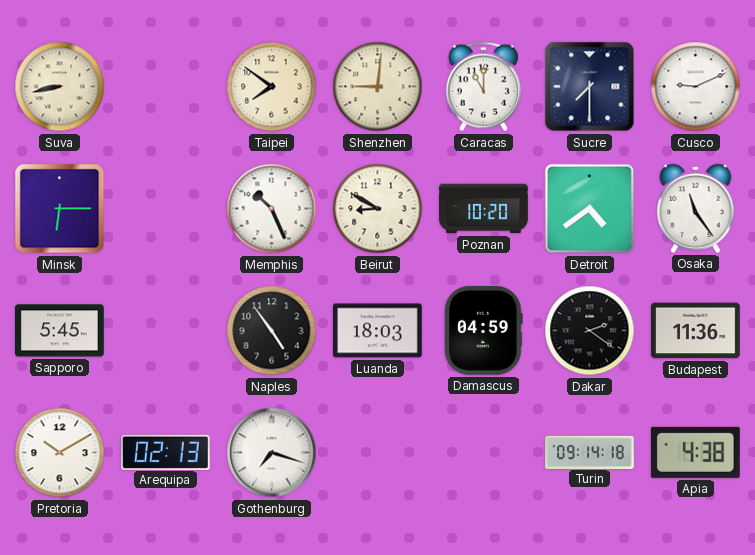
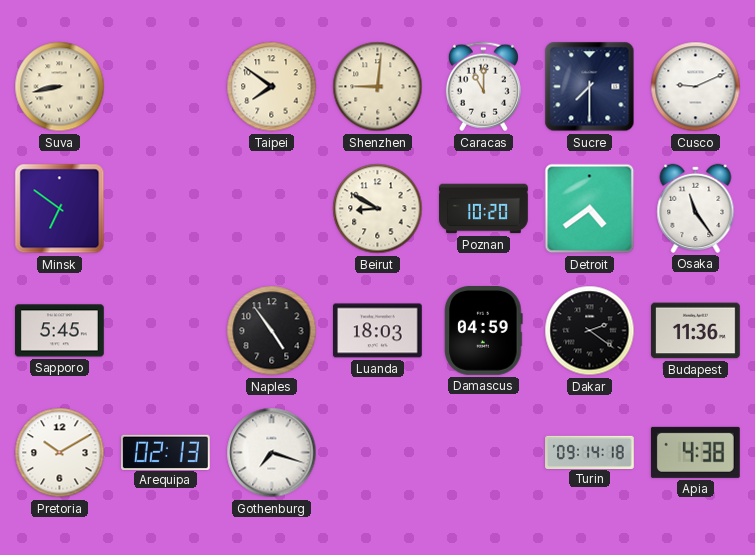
Minsk: 6:15 -> 6:51 (60, 209)
Memphis: 10:26 -> none (272, 209)
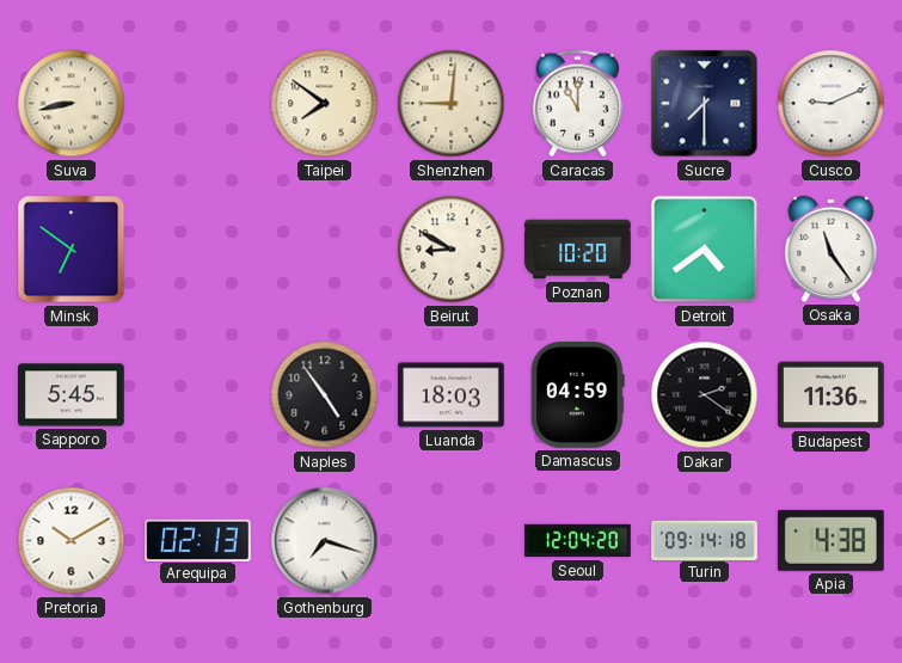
Seoul: none -> 12:04 (578, 541)
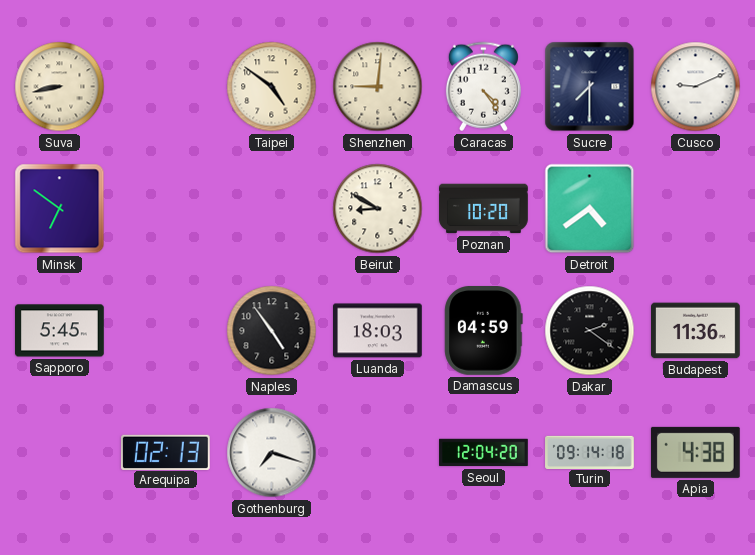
Taipei: 7:51 -> 4:51 (272, 87)
Caracas: 11:00 -> 4:24 (483, 87)
Osaka: 11:24 -> none (832, 248)
Pretoria: 10:10 -> none (72, 541)
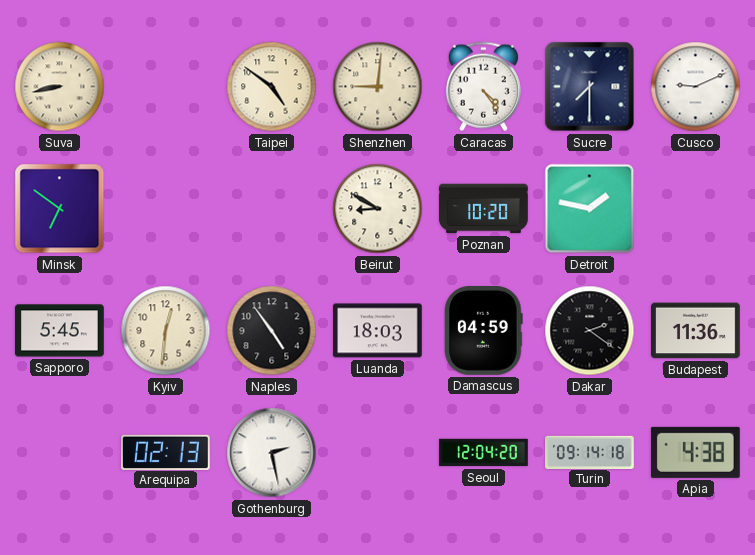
Detroit: 4:39 -> 1:47 (590, 209)
Kyiv: none -> 12:31 (166, 331)
Gothenburg: 7:18 -> 2:28 (272, 453)
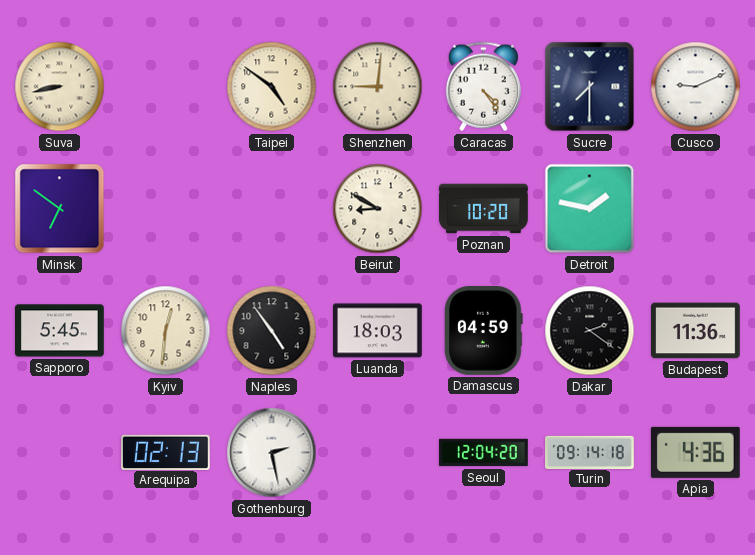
Apia: 4:38 -> 4:36 (695, 452)
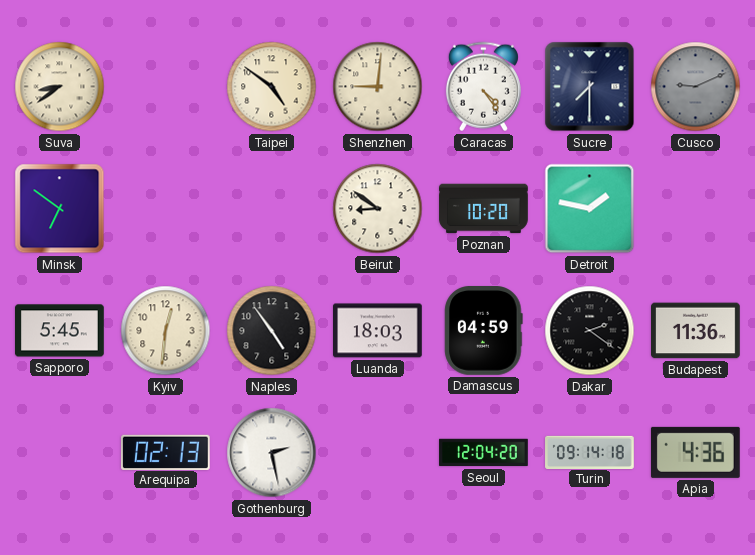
Suva: 8:43 -> 8:39 (60, 87)
Cusco dial: white -> grey (696, 87)
Beirut: 8:50 -> 8:51 (378, 209)
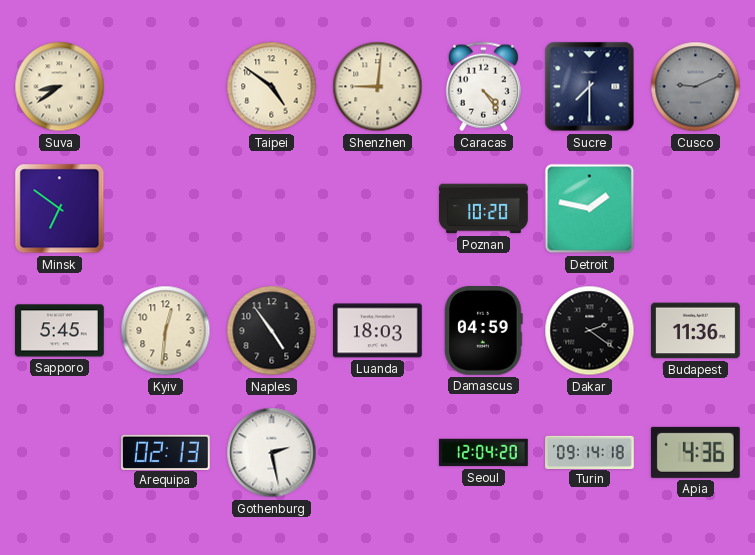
Beirut: 8:51 -> none (378, 209)
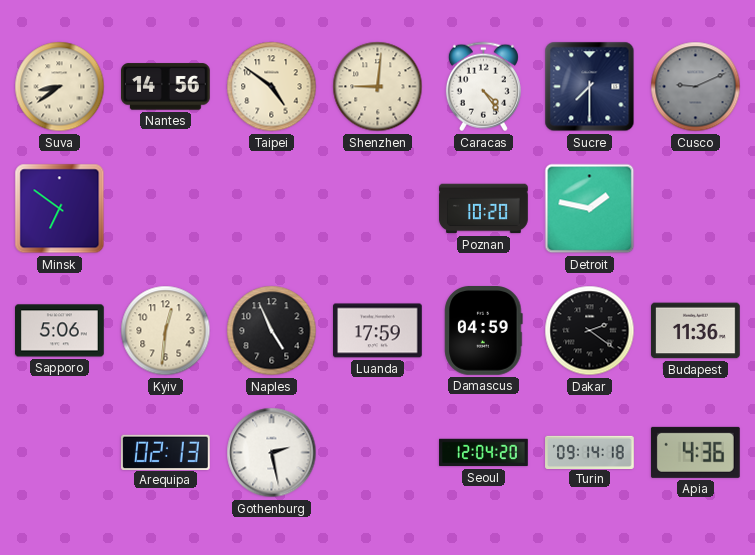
Nantes: none -> 14:56 (166, 87)
Sapporo: 5:45 -> 5:06 (60, 331)
Naples: 4:54 -> 4:56 (272, 331)
Luanda: 18:03 -> 17:59 (378, 331)
